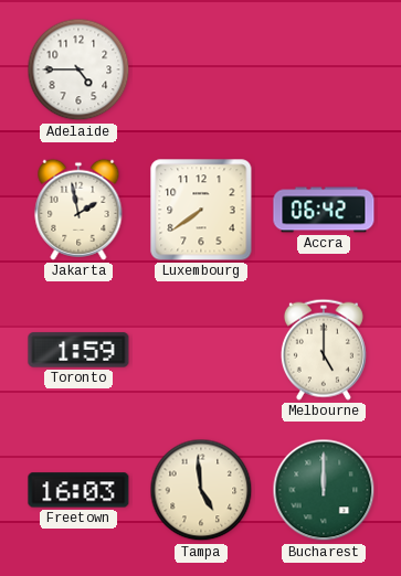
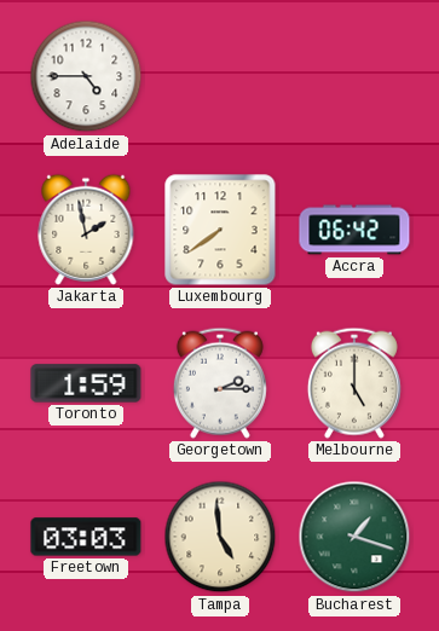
Georgetown: none -> 2:15 (220, 383)
Freetown: 16:03 -> 03:03 (86, 537)
Bucharest: 12:00 -> 1:18 (354, 537)
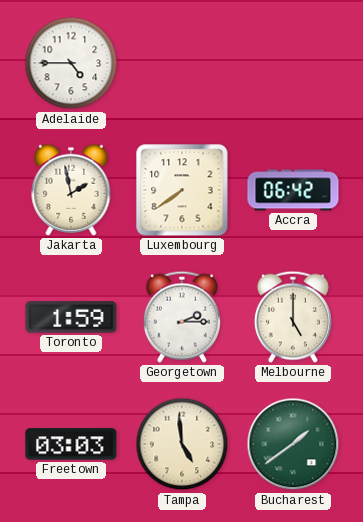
Bucharest: 1:18 -> 1:39 (293, 444)
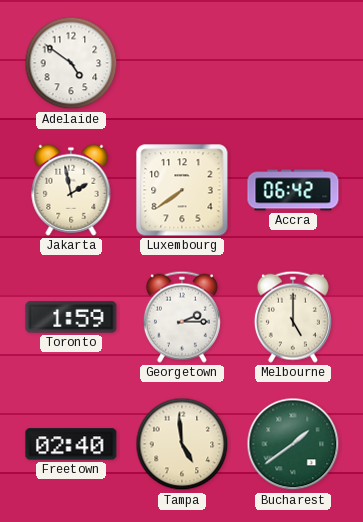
Adelaide: 4:45 -> 4:51 (71, 63)
Freetown: 03:03 -> 02:40 (71, 444)
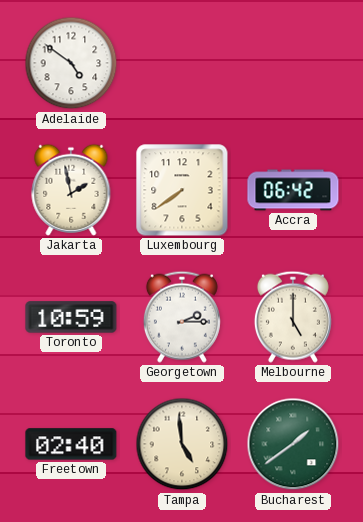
Toronto: 1:59 -> 10:59 (71, 317)
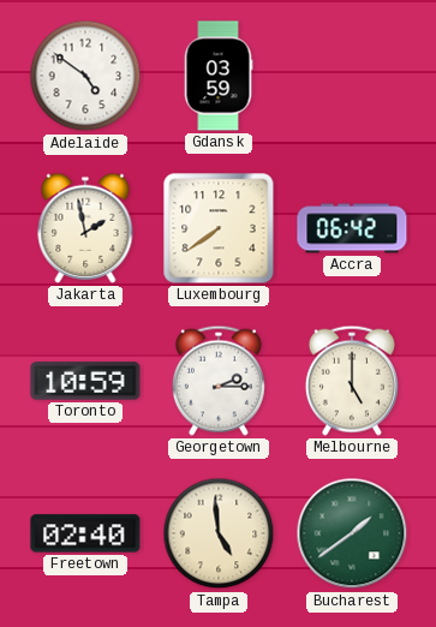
Gdansk: none -> 03:59 (219, 76)
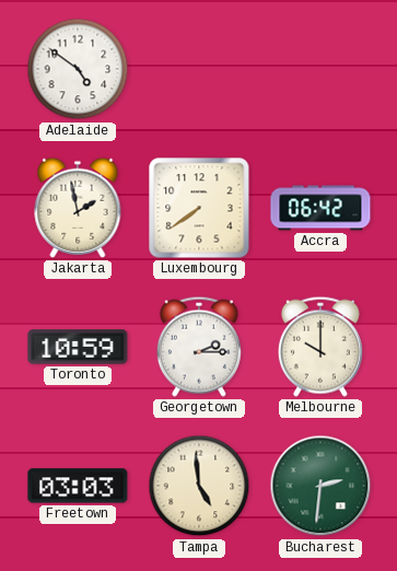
Gdansk: 03:59 -> none (219, 76)
Melbourne: 5:00 -> 10:00 (320, 347)
Freetown: 02:40 -> 03:03 (78, 486)
Bucharest: 1:39 -> 2:31 (320, 486)
